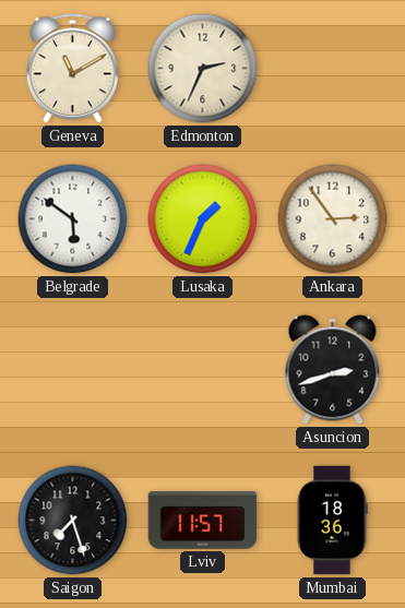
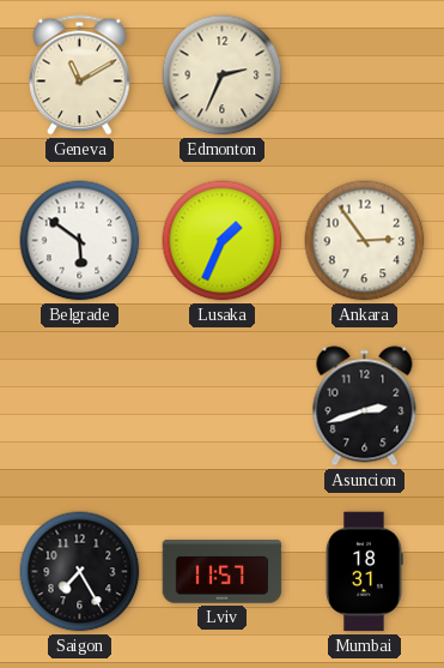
Saigon: 7:27 -> 7:25 (80, 572)
Mumbai: 18:36 -> 18:31 (364, 572)
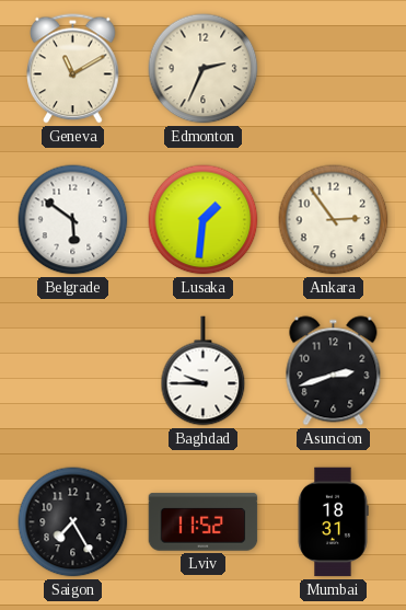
Lusaka: 1:34 -> 1:31 (204, 220)
Baghdad: none -> 9:45 (204, 371)
Lviv: 11:57 -> 11:52 (204, 522)
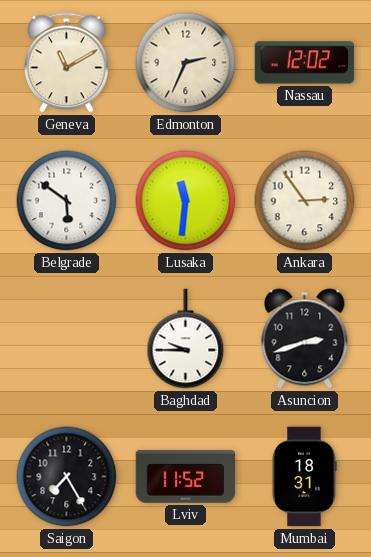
Nassau: none -> 12:02 (305, 63)
Lusaka: 1:31 -> 11:31 (186, 201)
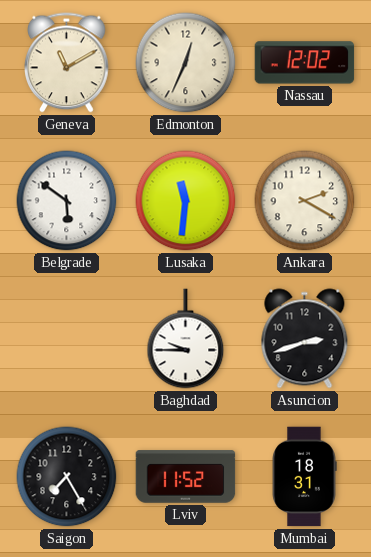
Edmonton: 2:34 -> 12:34 (186, 63)
Ankara: 2:54 -> 2:20 (305, 201)
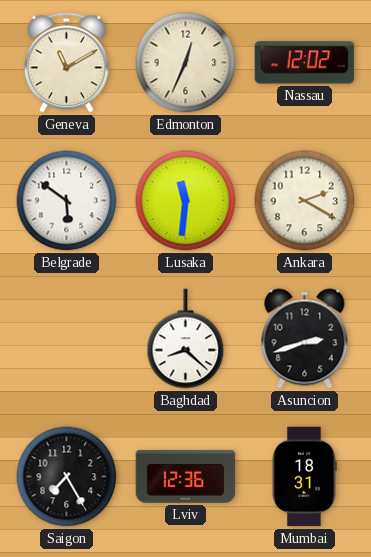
Baghdad: 9:45 -> 8:22 (186, 339)
Lviv: 11:52 -> 12:36 (186, 477)
